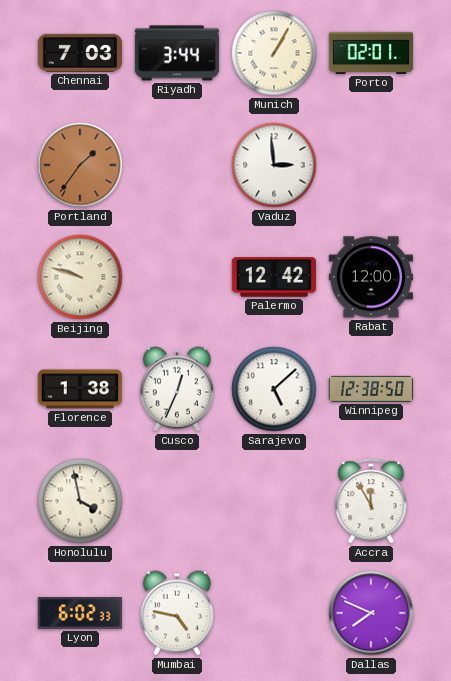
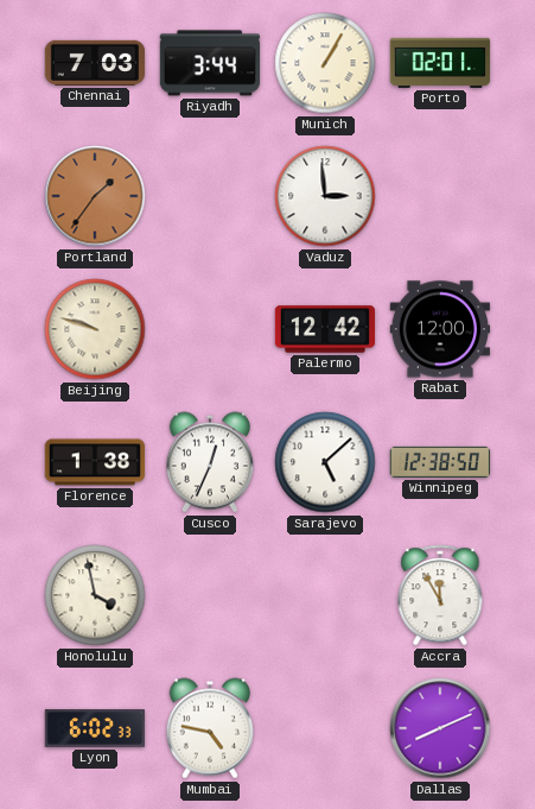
Dallas: 7:49 -> 8:11 (440, 728)
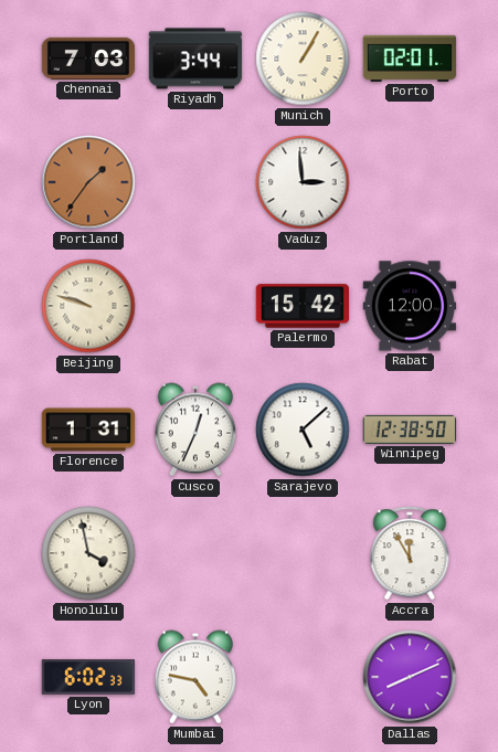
Palermo: 12:42 -> 15:42 (303, 306)
Florence: 1:38 -> 1:31 (88, 430)
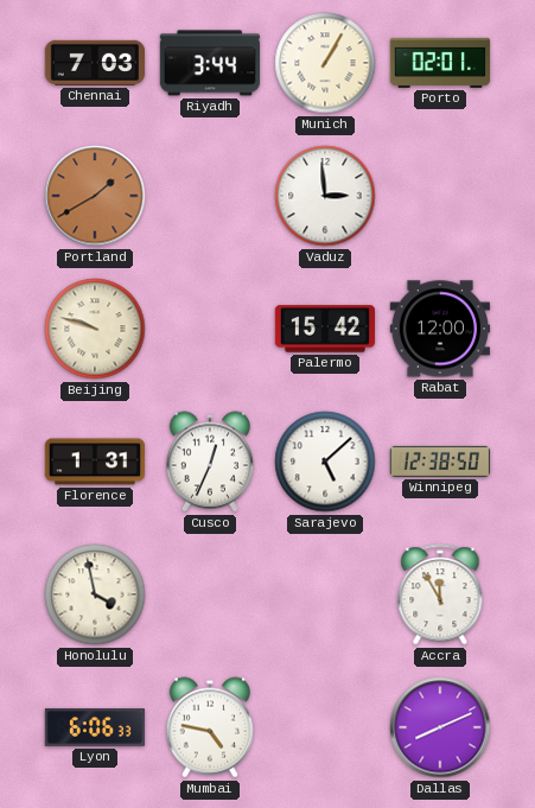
Portland: 1:36 -> 1:40 (95, 196)
Lyon: 6:02 -> 6:06 (95, 727)
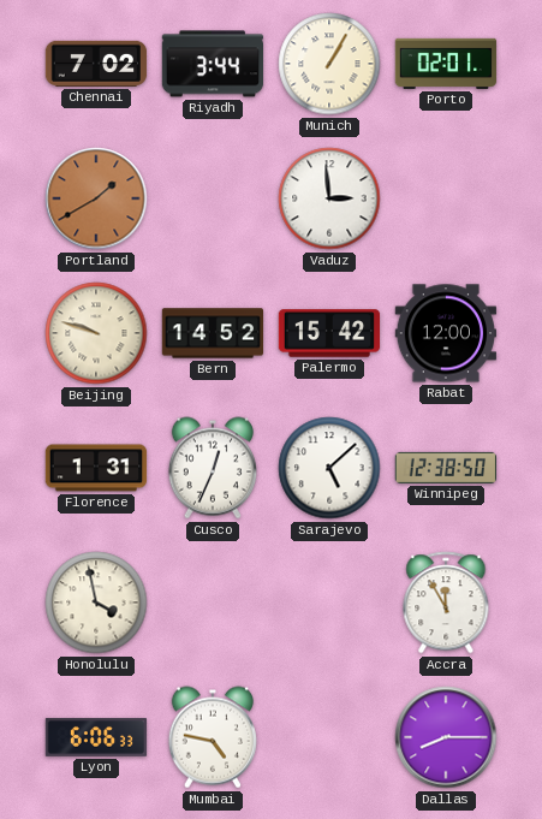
Chennai: 7:03 -> 7:02 (96, 64)
Bern: none -> 14:52 (213, 333)
Dallas: 8:11 -> 8:15 (446, 737)
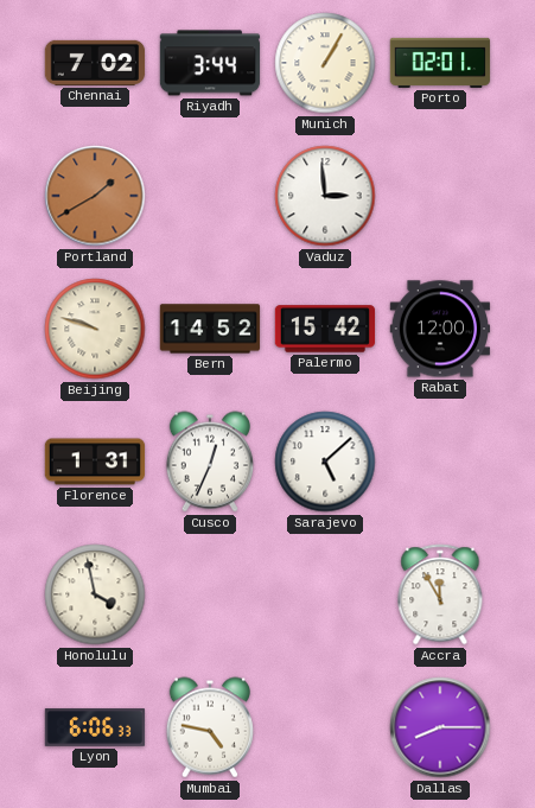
Winnipeg: 12:38 -> none (446, 468)
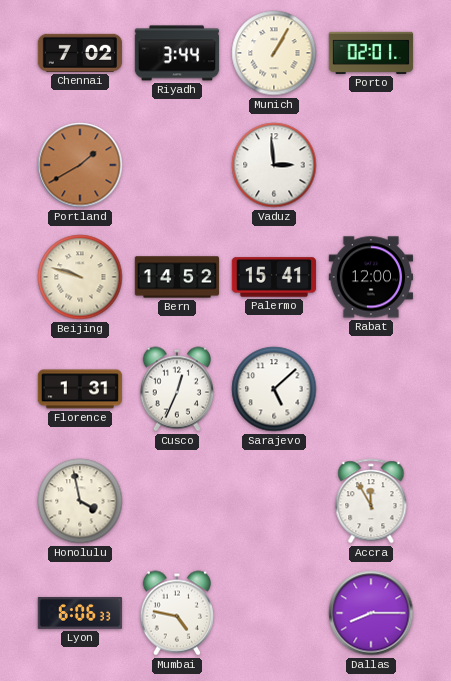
Palermo: 15:42 -> 15:41 (274, 277)
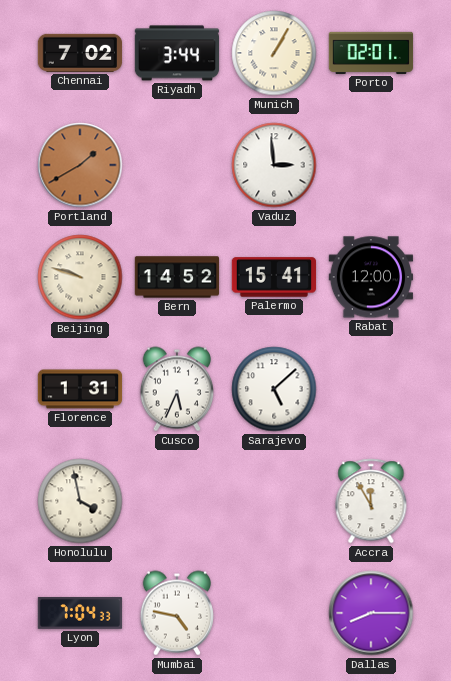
Cusco: 12:34 -> 5:34 (176, 389)
Lyon: 6:06 -> 7:04 (80, 613)
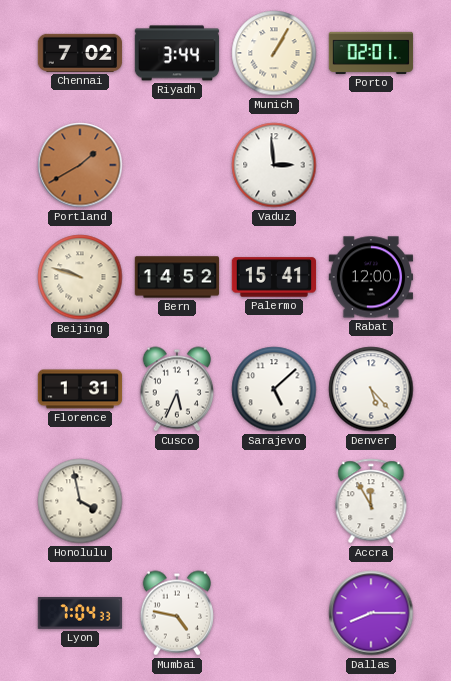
Denver: none -> 5:23 (371, 389)
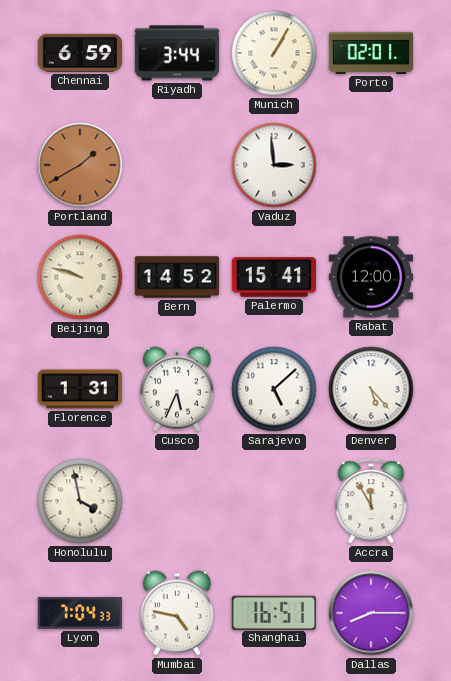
Chennai: 7:02 -> 6:59 (80, 53)
Shanghai: none -> 16:51 (273, 612)
